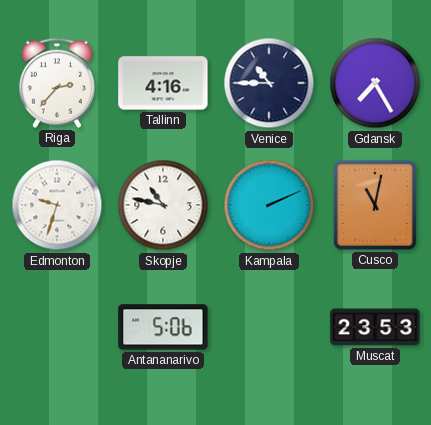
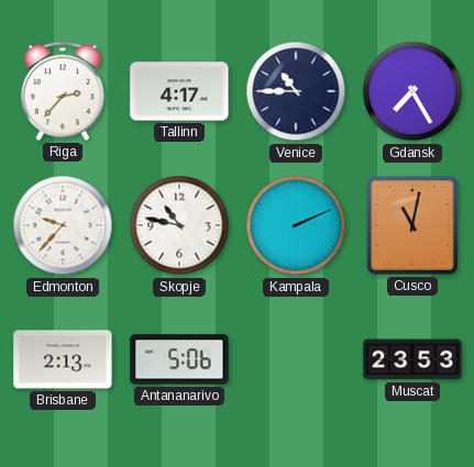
Tallinn: 4:16 -> 4:17 (179, 91)
Edmonton: 9:33 -> 9:37 (63, 225)
Brisbane: none -> 2:13 (63, 359)
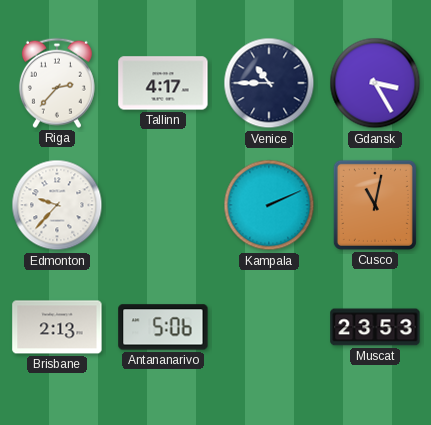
Gdansk: 7:25 -> 3:25 (375, 83)
Skopje: 10:47 -> none (179, 225)
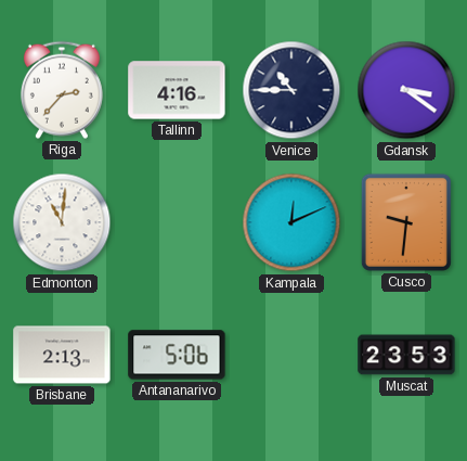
Tallinn: 4:17 -> 4:16 (177, 90)
Gdansk: 3:25 -> 3:21 (406, 90)
Edmonton: 9:37 -> 11:01 (62, 222)
Kampala: 2:11 -> 12:11 (291, 222)
Cusco: 11:02 -> 9:31 (406, 222)
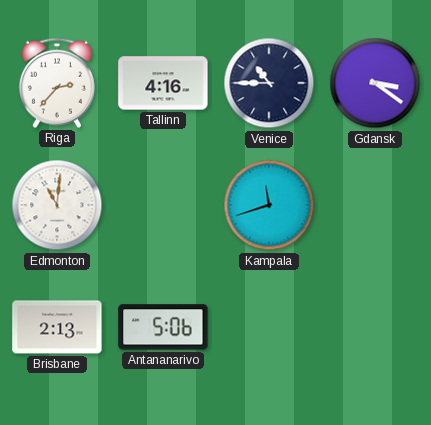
Kampala: 12:11 -> 11:42 (269, 205)
Cusco: 9:31 -> none (406, 222)
Muscat: 23:53 -> none (406, 355)
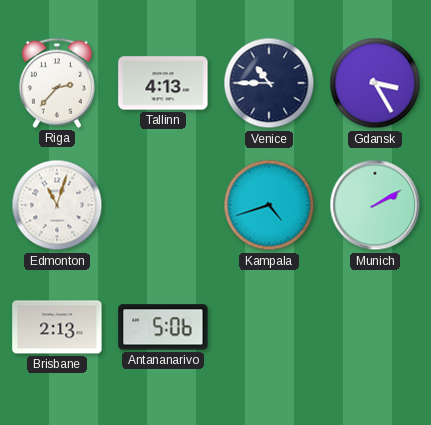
Tallinn: 4:16 -> 4:13 (163, 83)
Gdansk: 3:21 -> 3:25 (375, 83)
Edmonton: 11:01 -> 11:03 (57, 205)
Kampala: 11:42 -> 4:42 (269, 205)
Munich: none -> 2:10 (375, 205)
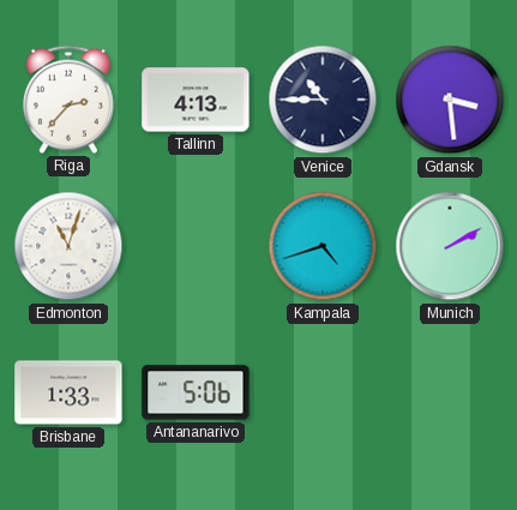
Gdansk: 3:25 -> 3:29 (450, 100)
Brisbane: 2:13 -> 1:33 (68, 392)
